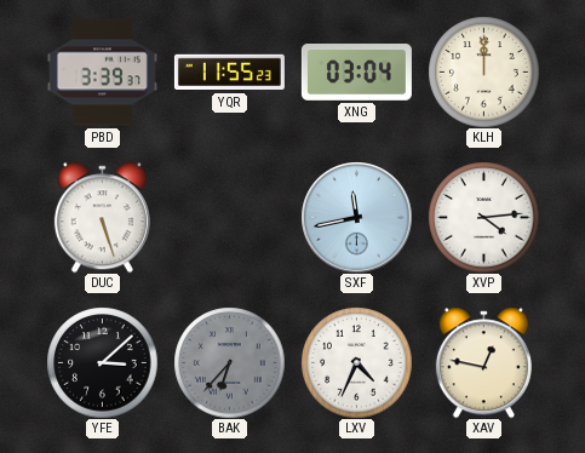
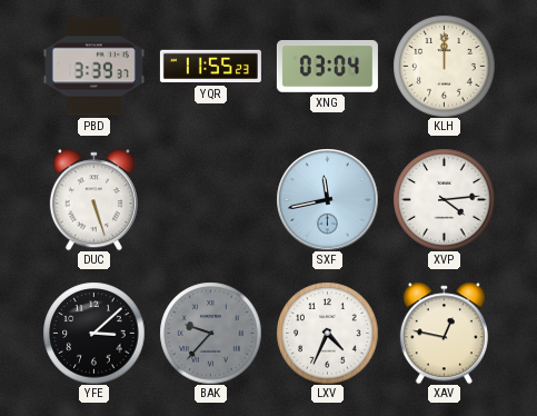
BAK: 6:37 -> 9:37 (210, 333)
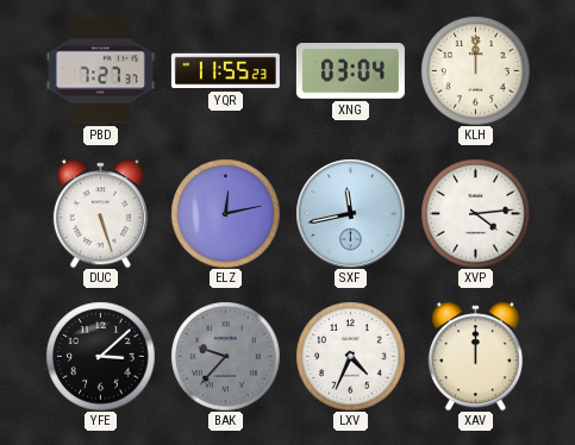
PBD: 3:39 -> 7:27 (100, 71)
ELZ: none -> 12:13 (225, 213)
XAV: 12:47 -> 12:00 (475, 356)
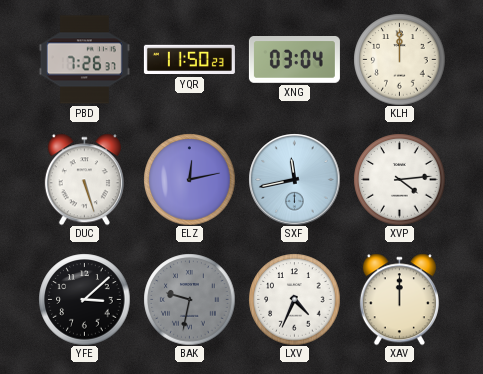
PBD: 7:27 -> 7:26 (84, 60)
YQR: 11:55 -> 11:50 (189, 60)
BAK: 9:37 -> 9:32 (189, 299)
